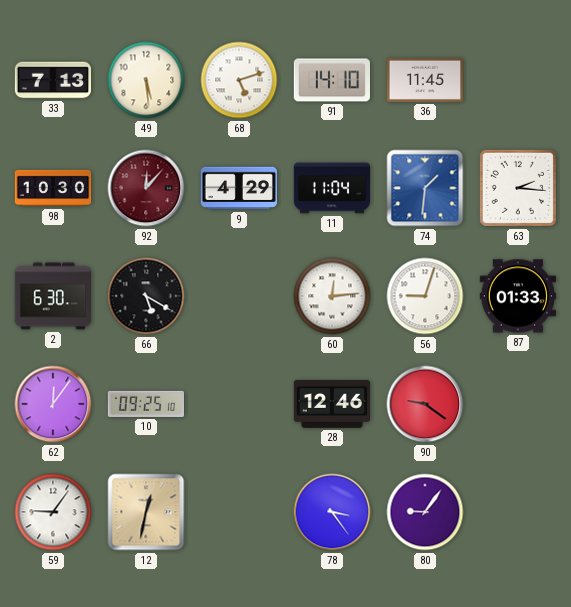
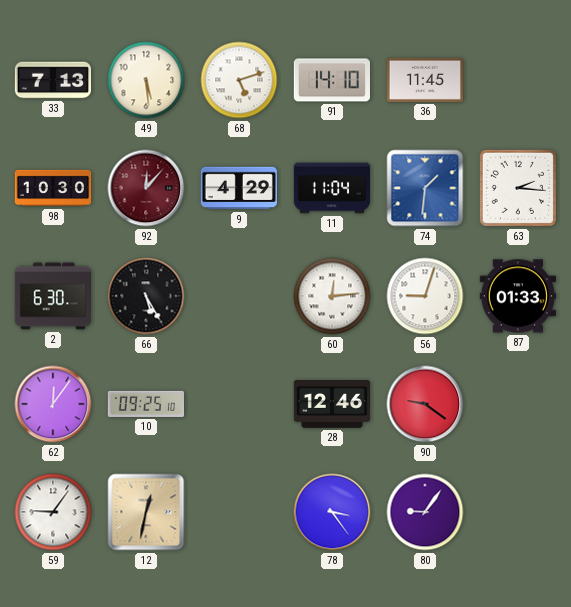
66: 5:20 -> 5:25 (146, 296)
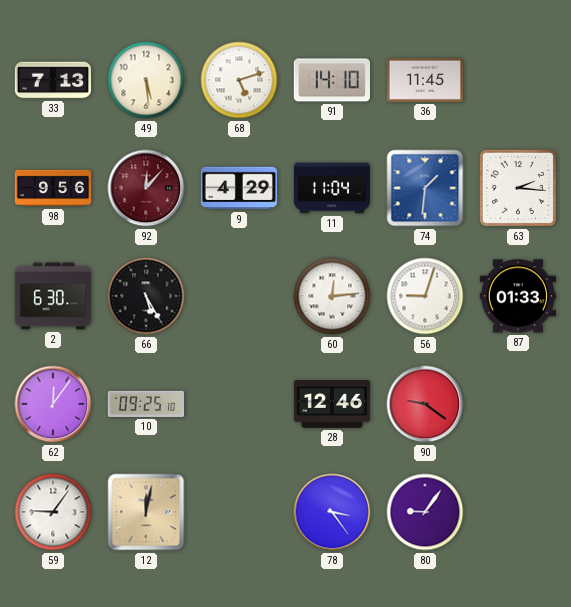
98: 10:30 -> 9:56 (53, 188)
12: 12:32 -> 12:02 (146, 512)
